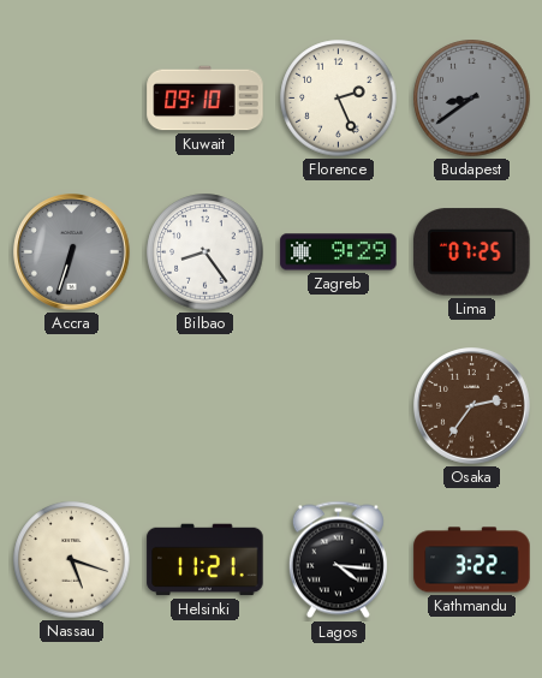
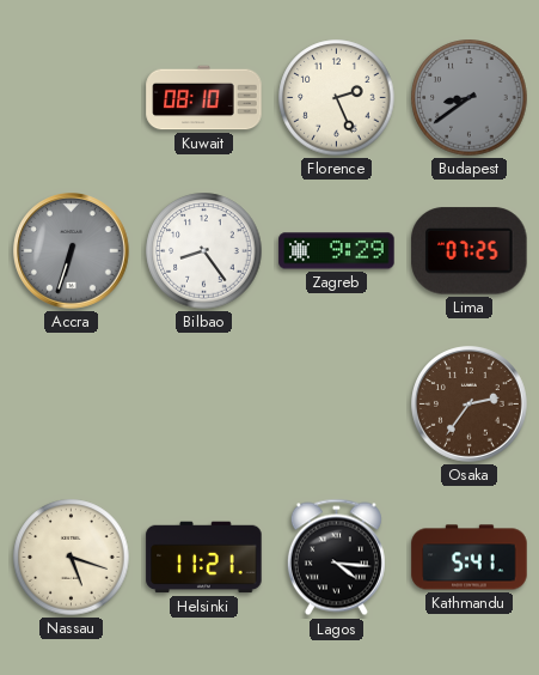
Kuwait: 09:10 -> 08:10 (204, 98)
Kathmandu: 3:22 -> 5:41 (470, 558)
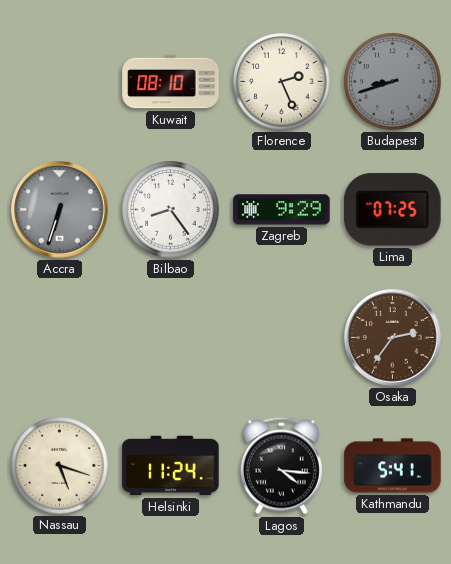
Budapest: 8:39 -> 8:42 (393, 82)
Helsinki: 11:21 -> 11:24 (171, 466)
